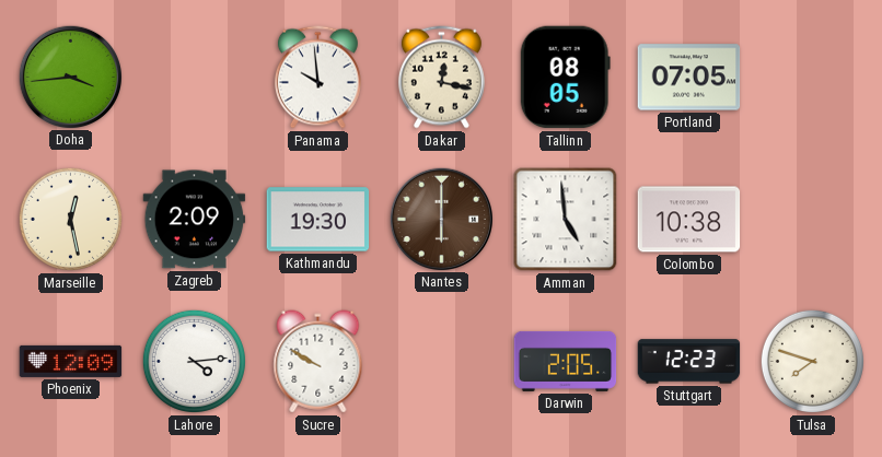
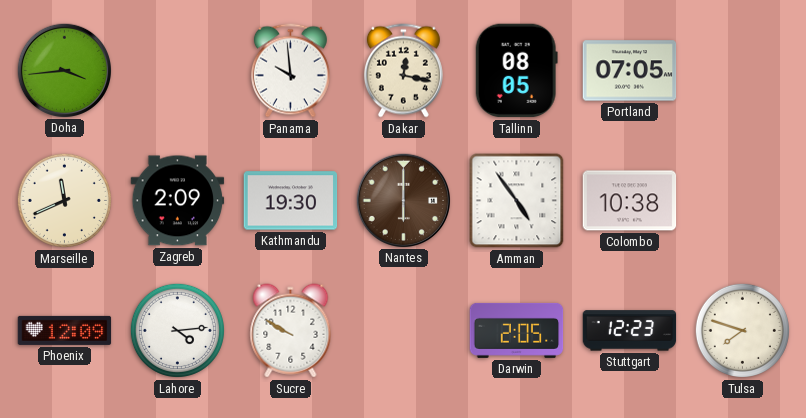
Marseille: 12:28 -> 11:41 (64, 200)
Amman: 4:59 -> 4:54 (517, 201)
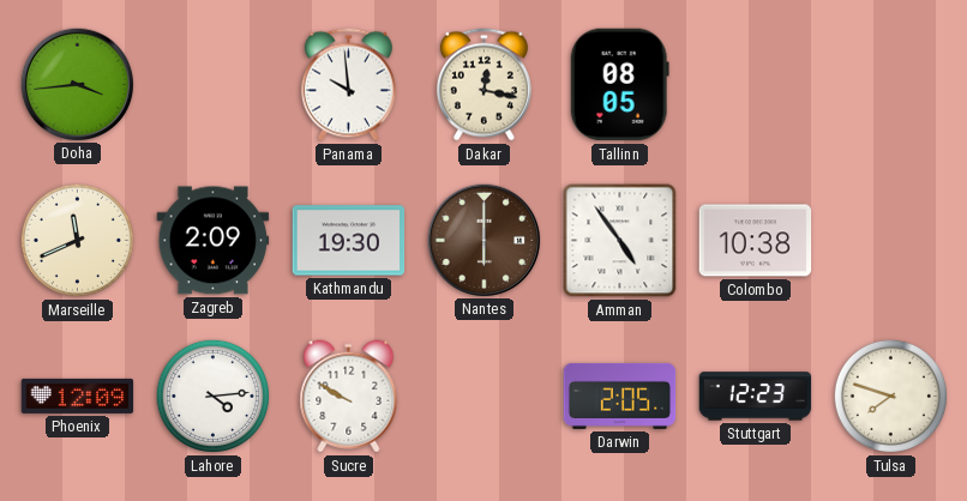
Portland: 07:05 -> none (630, 71)
